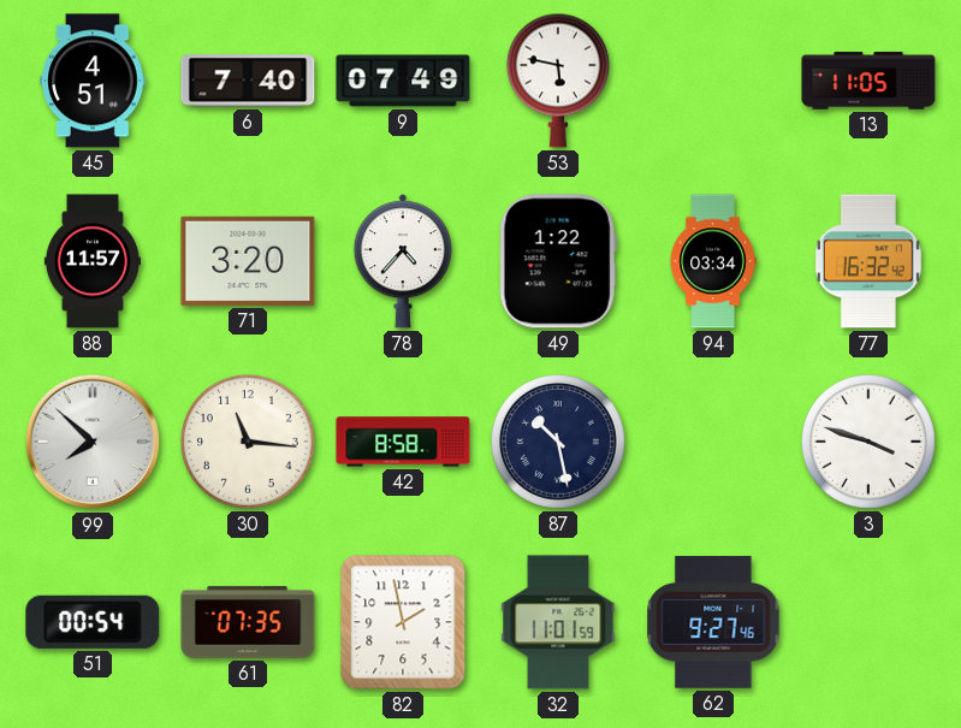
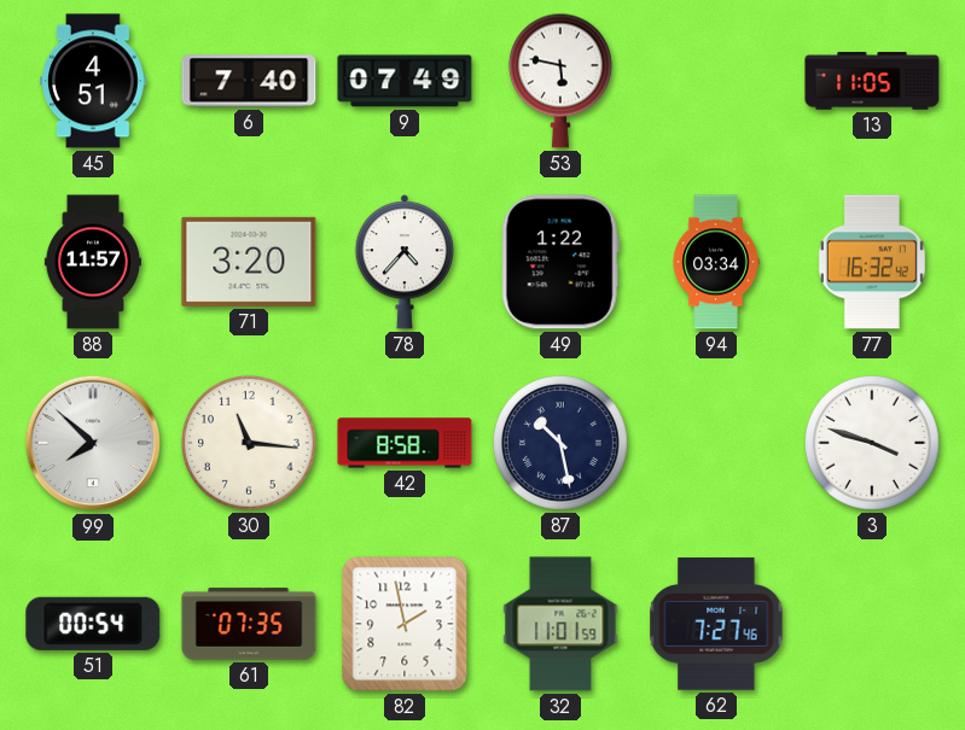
62: 9:27 -> 7:27 (716, 624)
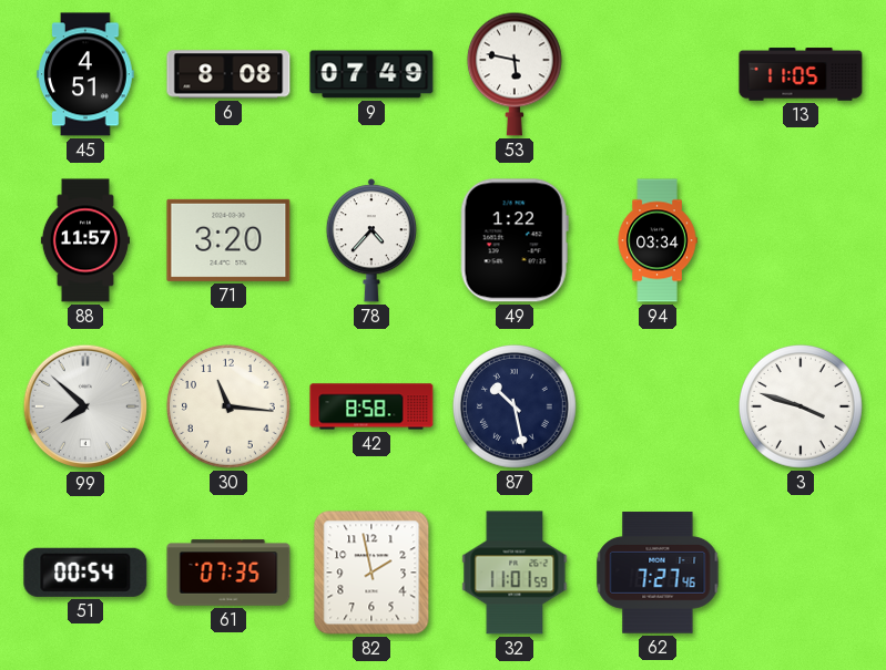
6: 7:40 -> 8:08 (228, 74)
77: 16:32 -> none (872, 262)
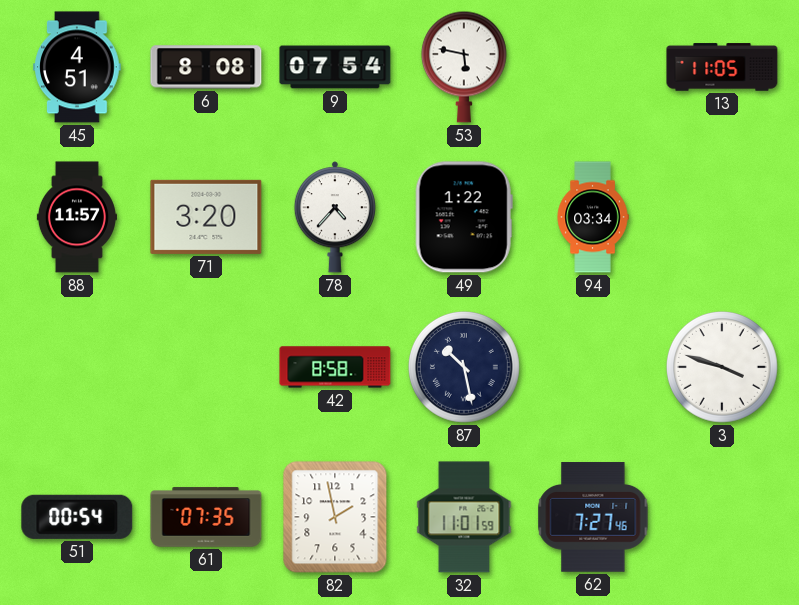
9: 07:49 -> 07:54 (335, 67)
99: 7:52 -> none (85, 406)
30: 11:16 -> none (230, 408)
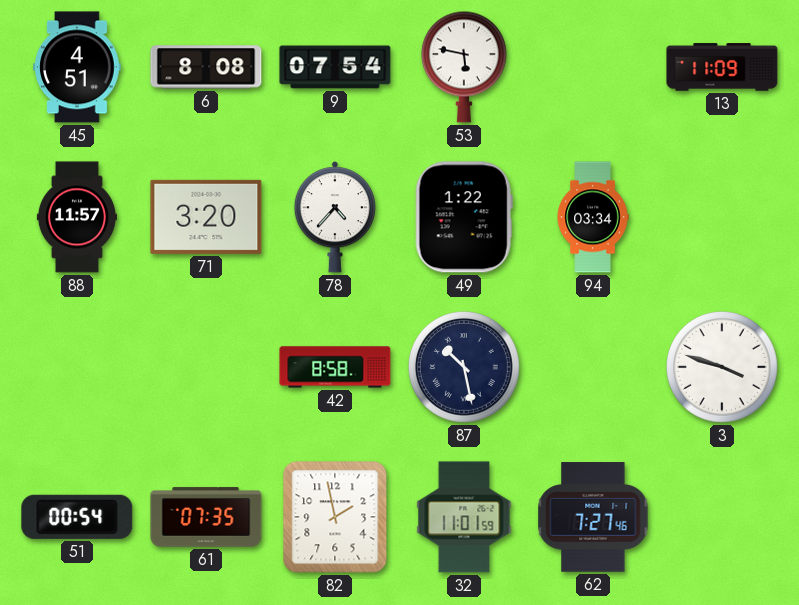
13: 11:05 -> 11:09 (722, 67)
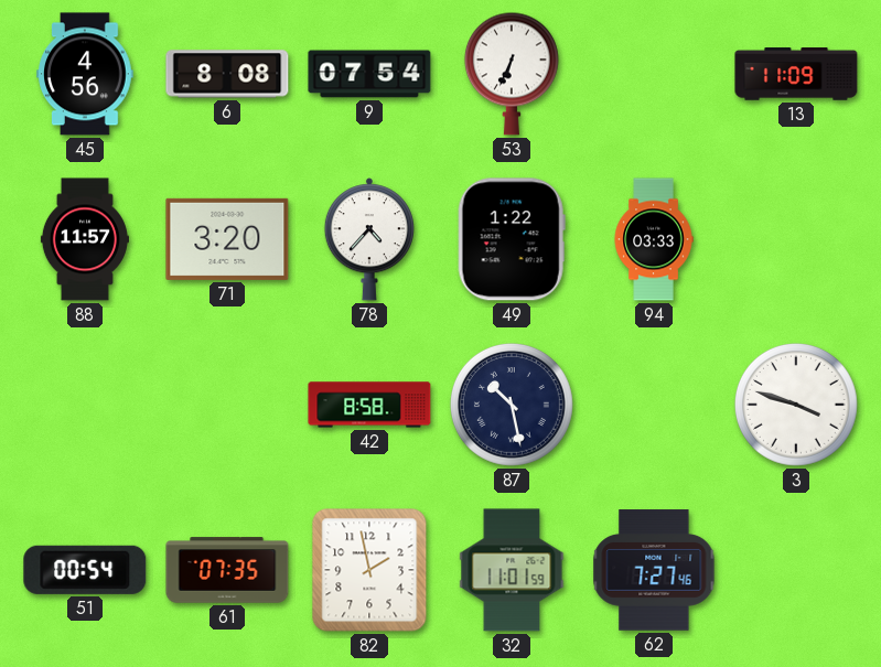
45: 4:51 -> 4:56 (85, 74)
53: 5:47 -> 6:34 (512, 74)
94: 03:34 -> 03:33 (654, 239)
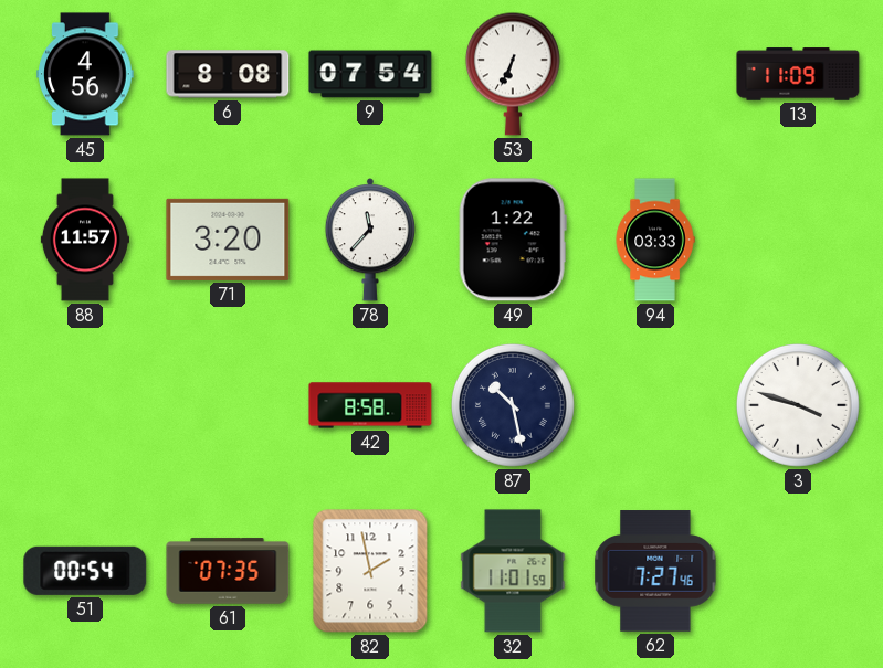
78: 4:37 -> 11:37 (370, 240)
